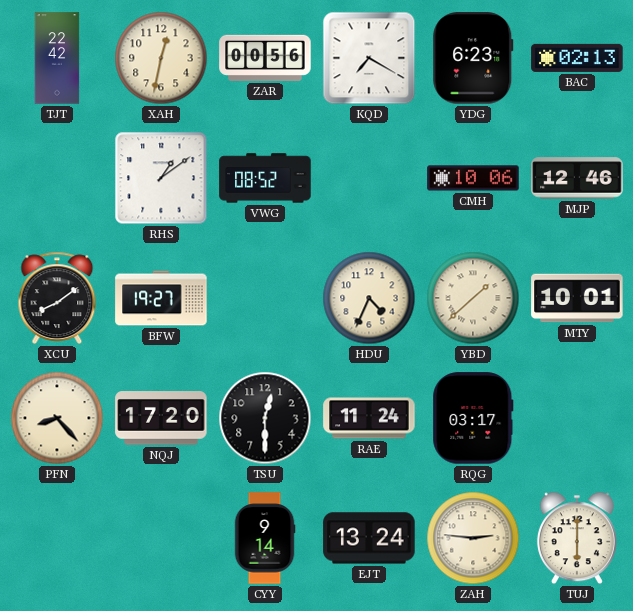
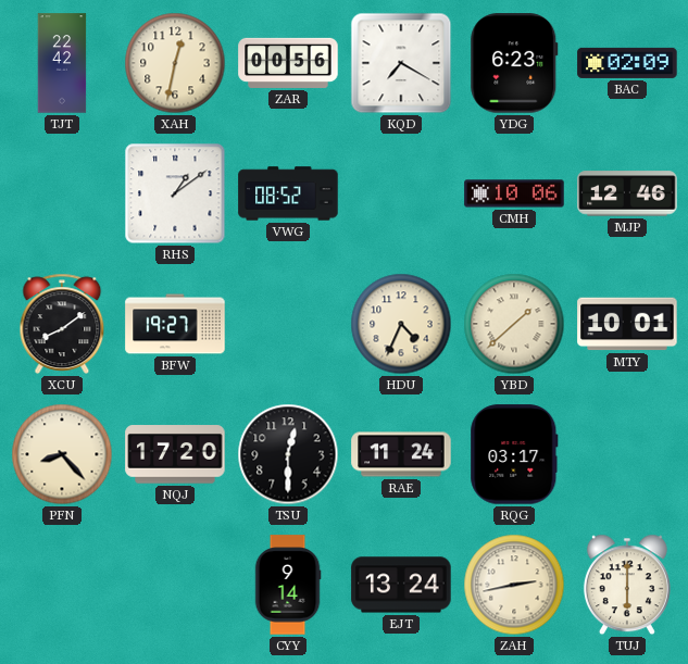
BAC: 02:13 -> 02:09 (627, 63)
ZAH: 2:46 -> 2:43 (514, 585)
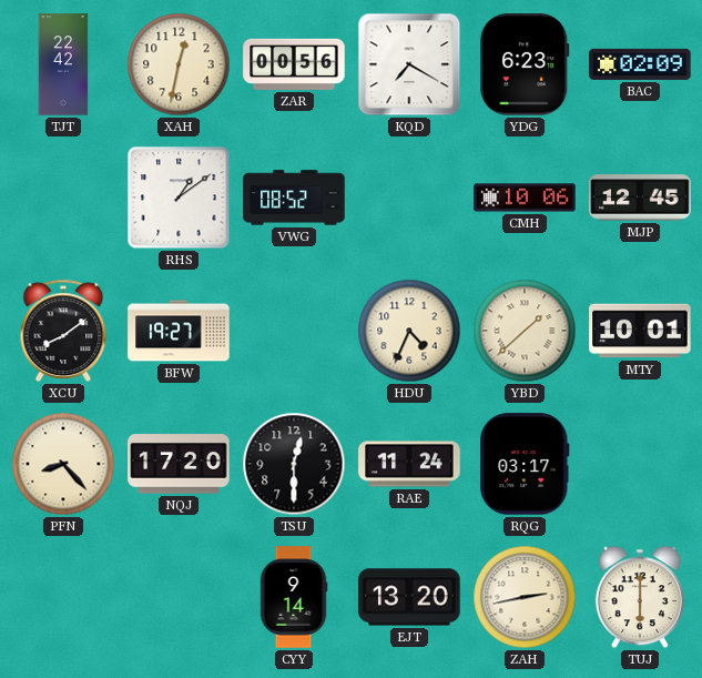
MJP: 12:46 -> 12:45 (640, 198)
EJT: 13:24 -> 13:20 (409, 597)
